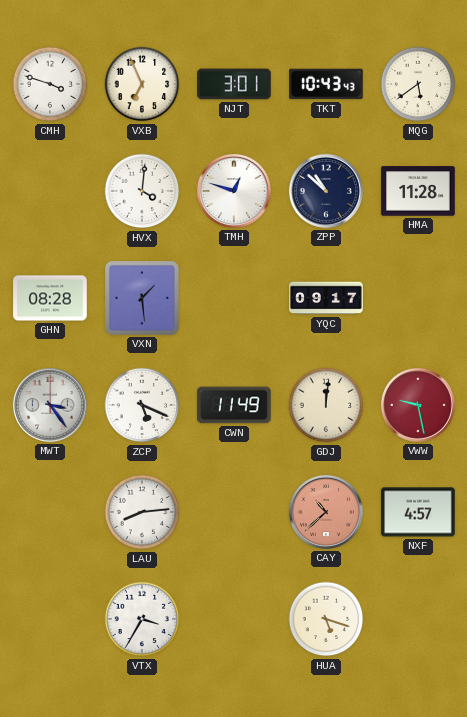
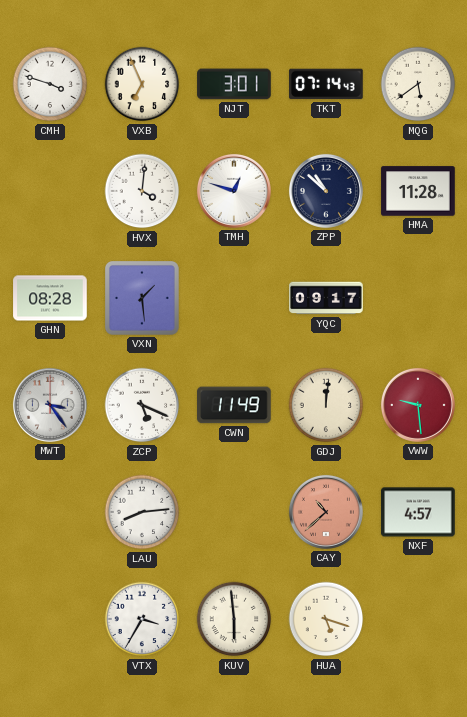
TKT: 10:43 -> 07:14 (326, 84)
VWW: 9:28 -> 9:29 (418, 405)
KUV: none -> 5:59 (234, 619)
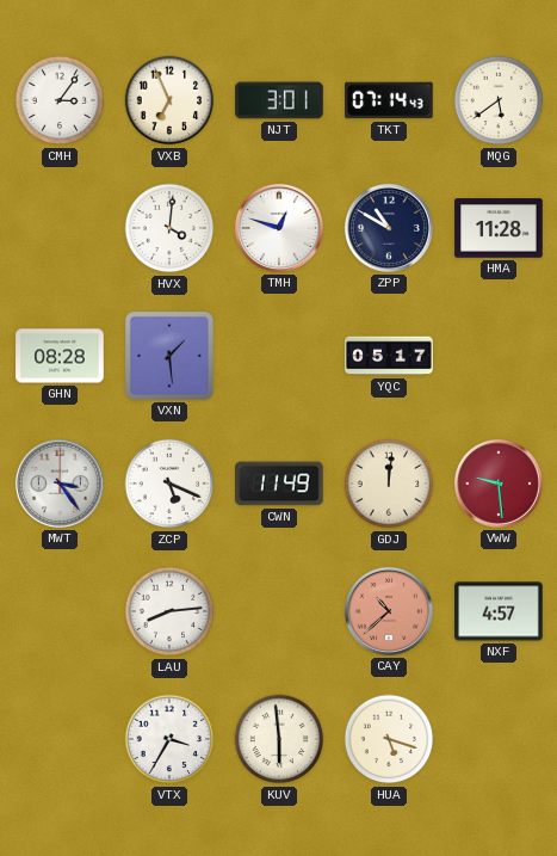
CMH: 3:48 -> 3:06 (60, 100)
ZPP: 10:52 -> 10:50 (389, 228)
YQC: 09:17 -> 05:17 (389, 356)
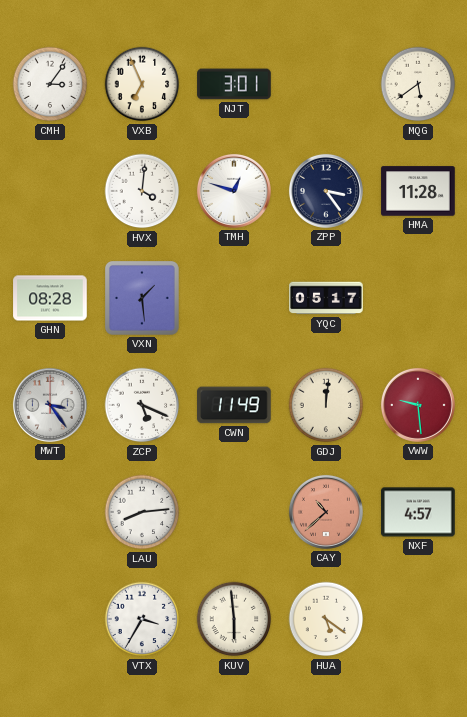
TKT: 07:14 -> none (389, 100)
ZPP: 10:50 -> 3:24 (326, 191)
HUA: 5:18 -> 5:21 (326, 619)
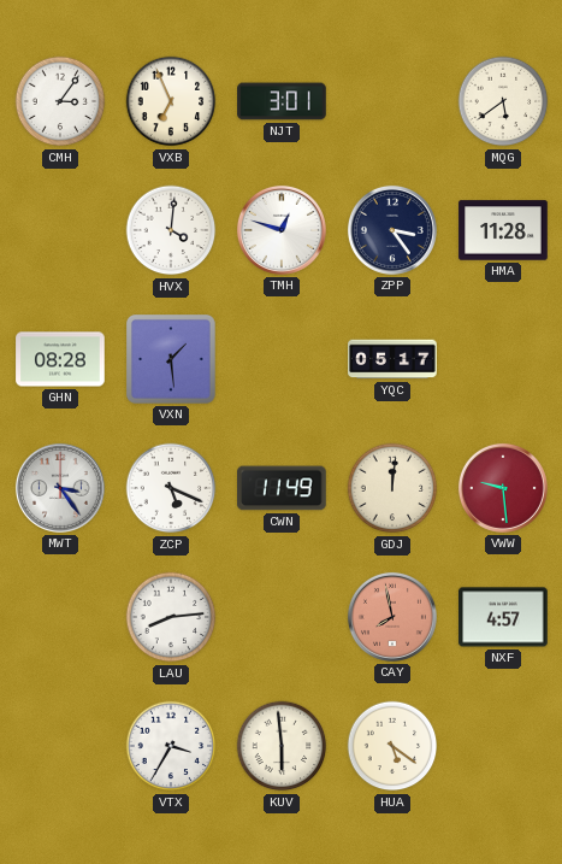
CAY: 10:38 -> 7:58 (392, 617)
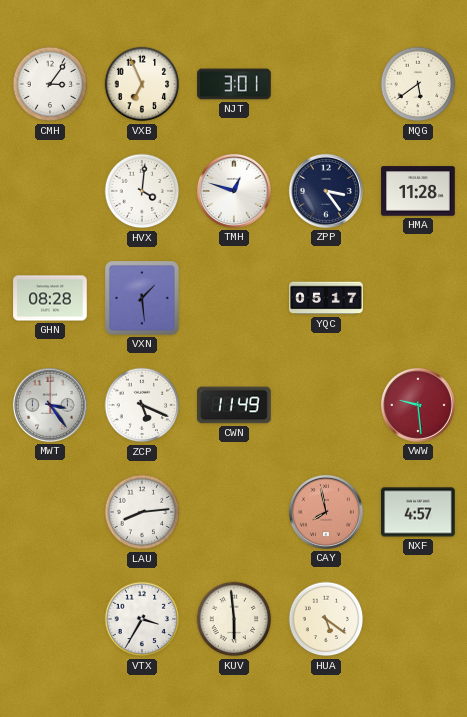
GDJ: 12:01 -> none (392, 488)
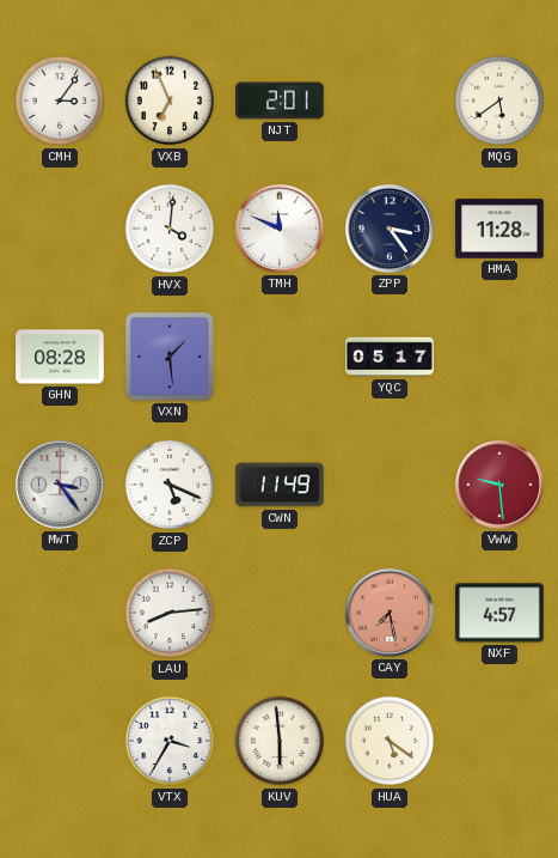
NJT: 3:01 -> 2:01 (280, 101)
TMH: 12:48 -> 11:49 (280, 229)
CAY: 7:58 -> 7:28 (390, 613)
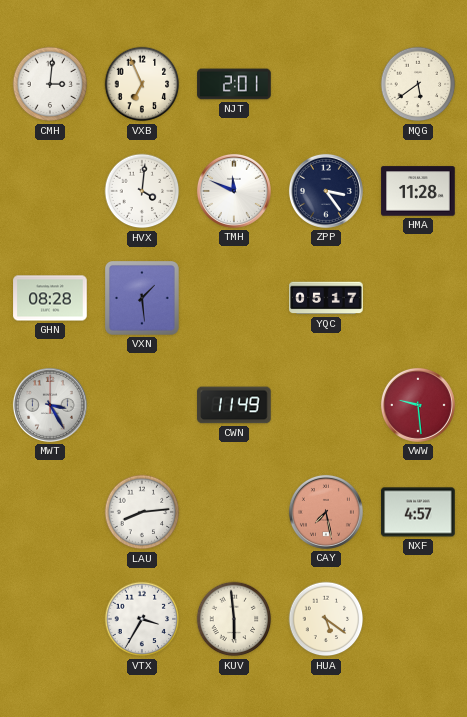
CMH: 3:06 -> 3:01 (50, 84)
MWT: 3:24 -> 3:25 (50, 405)
ZCP: 5:19 -> none (170, 485)
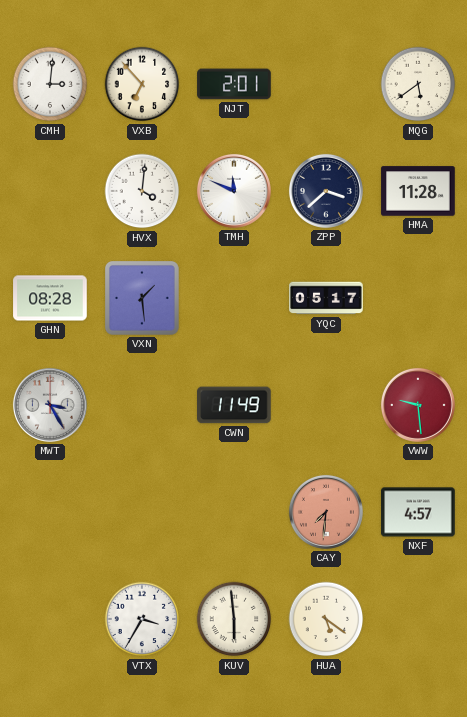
VXB: 6:56 -> 6:53 (142, 84)
ZPP: 3:24 -> 3:38 (326, 191)
LAU: 8:14 -> none (142, 512)
CAY: 7:28 -> 7:31 (326, 512)
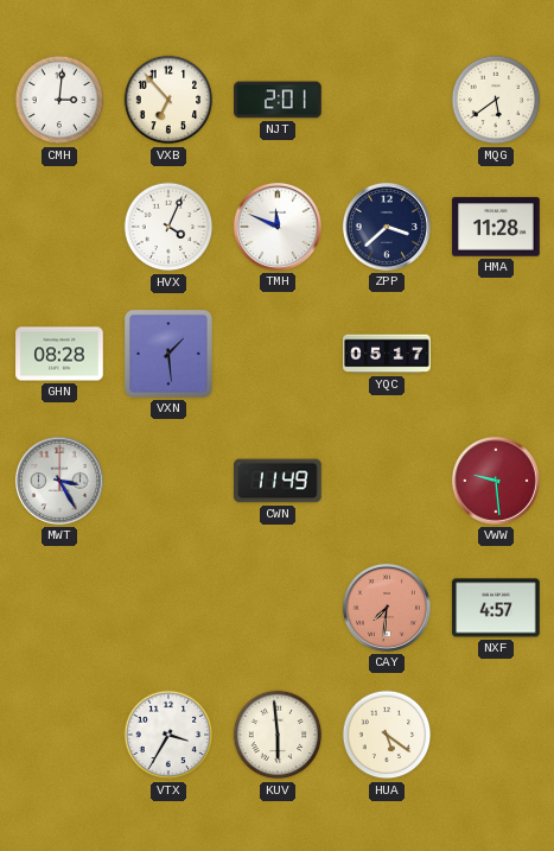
HVX: 4:01 -> 4:04 (168, 227)
